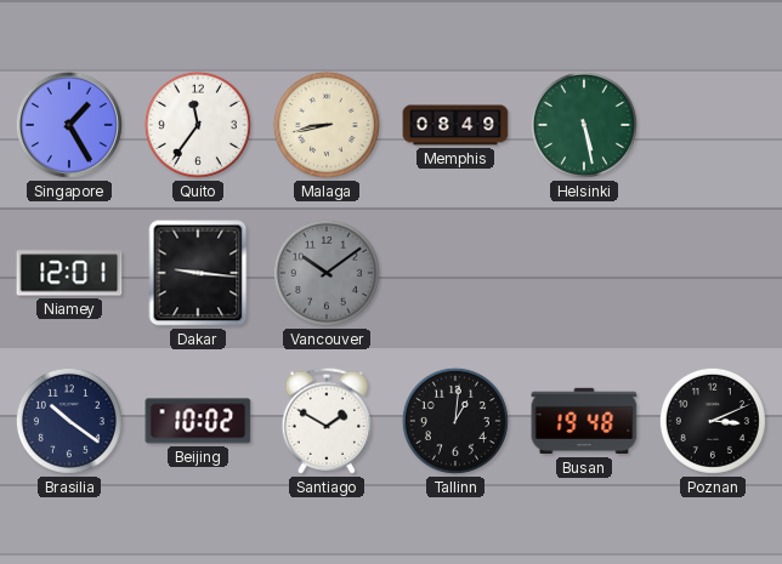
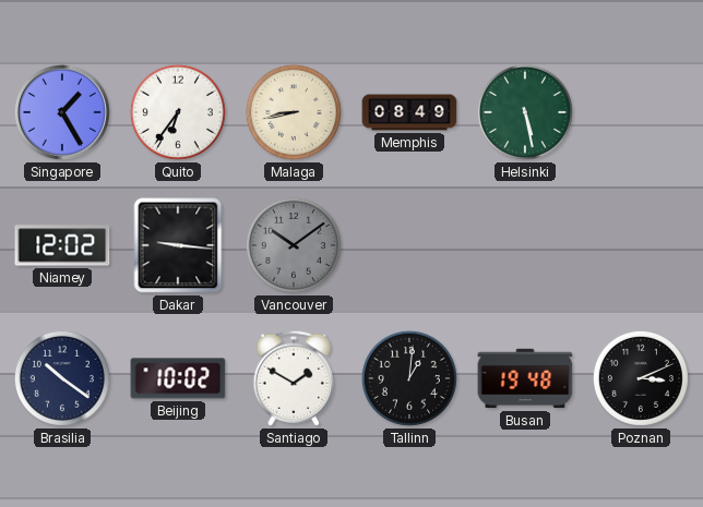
Quito: 11:36 -> 6:36 (178, 112)
Niamey: 12:01 -> 12:02 (62, 245)
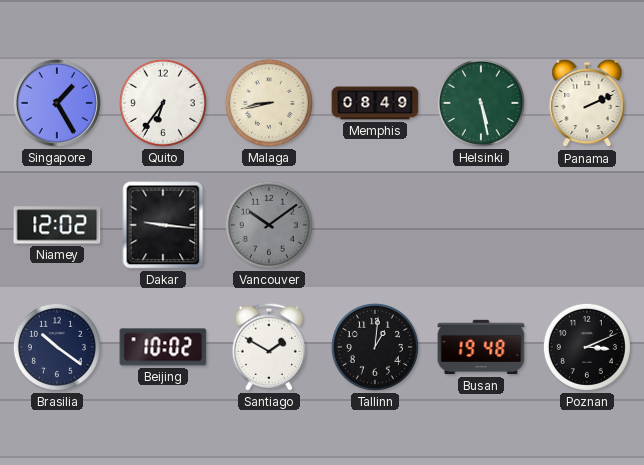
Panama: none -> 2:11 (587, 103)
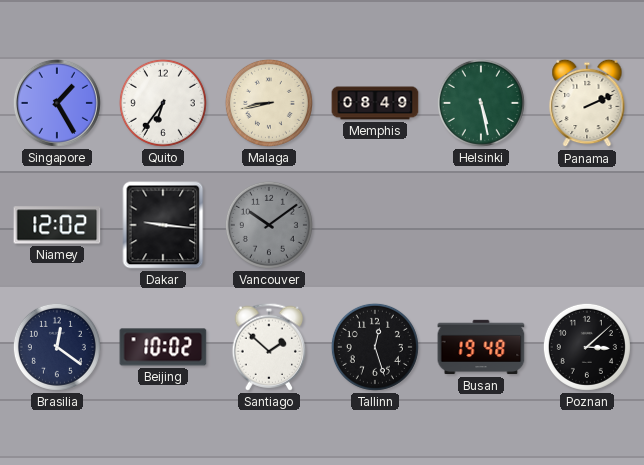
Brasilia: 10:21 -> 12:21 (57, 347)
Santiago: 1:50 -> 1:52 (268, 347)
Tallinn: 1:01 -> 12:27 (375, 347)
Poznan: 3:11 -> 3:08 (587, 347)
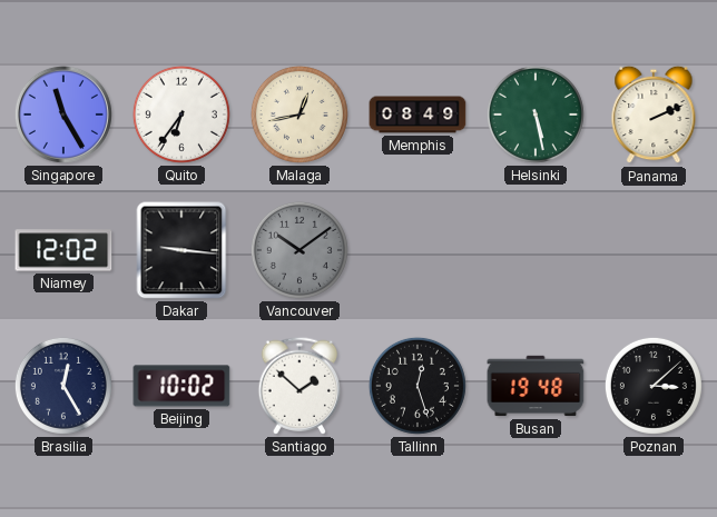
Singapore: 1:25 -> 11:25 (63, 115)
Malaga: 8:43 -> 12:43 (299, 115)
Brasilia: 12:21 -> 12:25 (63, 386)
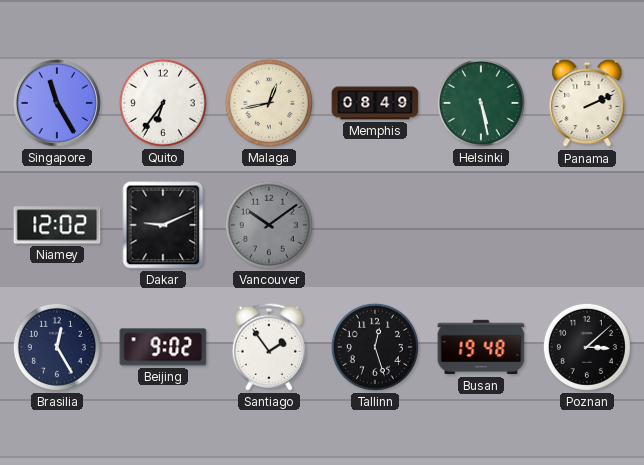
Dakar: 9:16 -> 9:11 (163, 225)
Beijing: 10:02 -> 9:02 (163, 347)
Santiago: 1:52 -> 1:54 (268, 347)
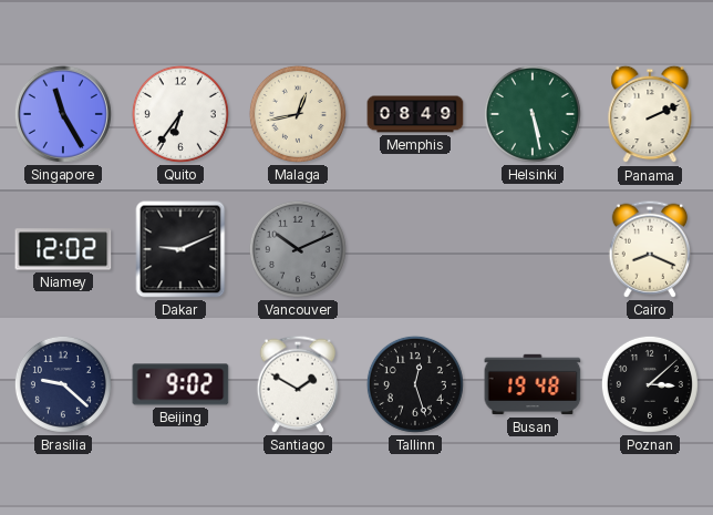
Vancouver: 10:09 -> 10:11 (298, 249)
Cairo: none -> 8:19 (649, 249)
Brasilia: 12:25 -> 9:22 (63, 384)
Santiago: 1:54 -> 1:50 (297, 384)
